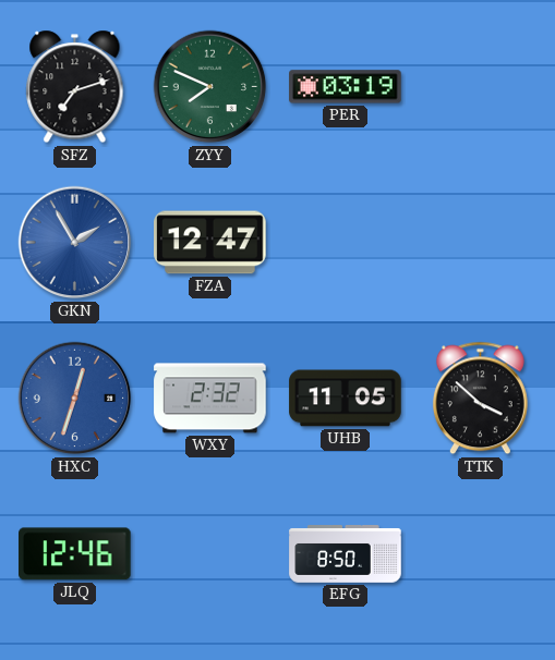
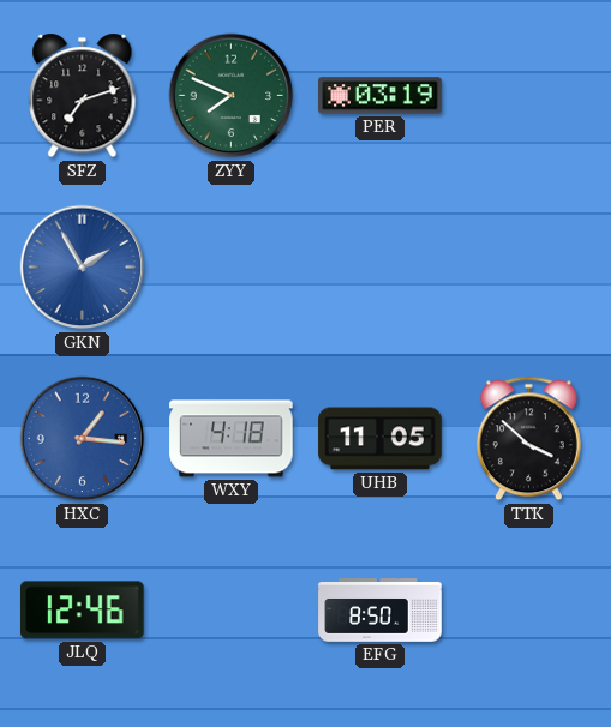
FZA: 12:47 -> none (210, 243)
HXC: 12:33 -> 1:16 (83, 439)
WXY: 2:32 -> 4:18 (232, 439)
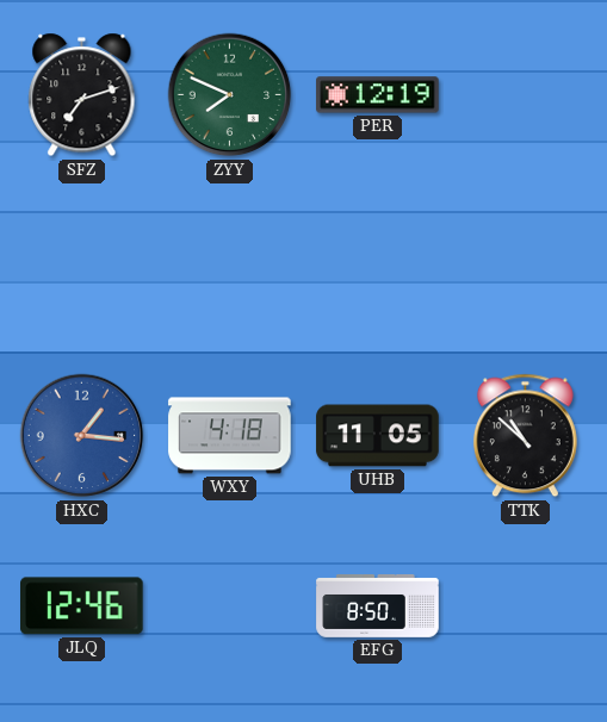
PER: 03:19 -> 12:19 (378, 95)
GKN: 1:55 -> none (83, 268)
TTK: 3:52 -> 10:52 (525, 436)
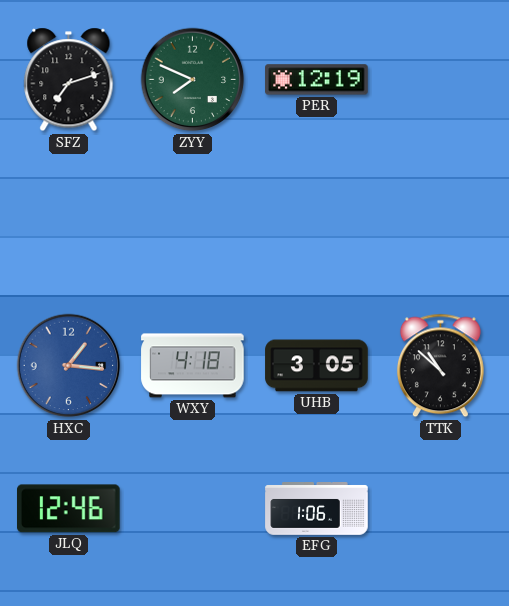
UHB: 11:05 -> 3:05 (317, 366)
EFG: 8:50 -> 1:06 (317, 509)
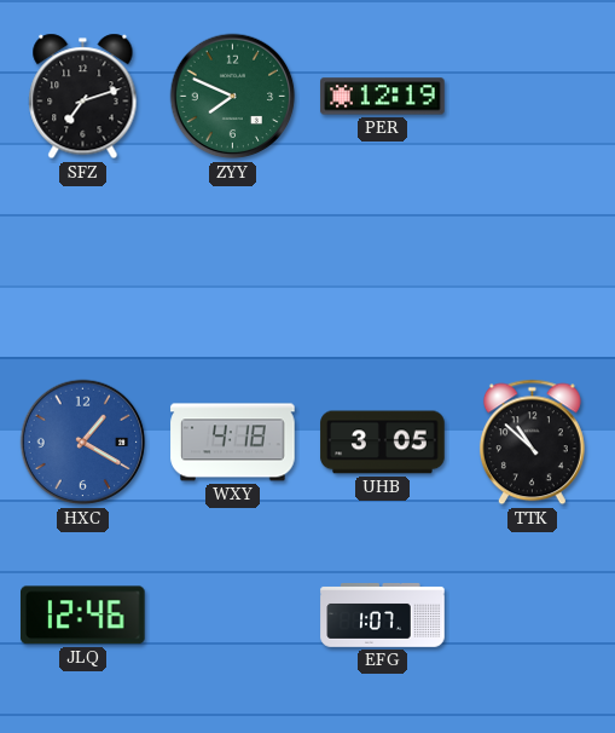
HXC: 1:16 -> 1:20 (83, 443)
EFG: 1:06 -> 1:07 (383, 616)
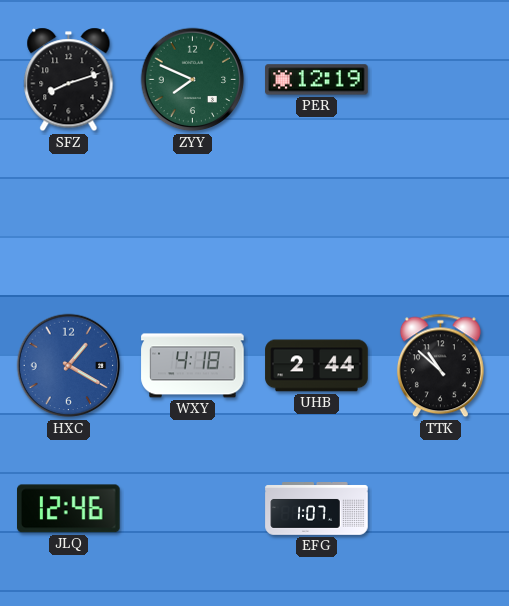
SFZ: 7:12 -> 8:12 (69, 80)
UHB: 3:05 -> 2:44 (317, 366)
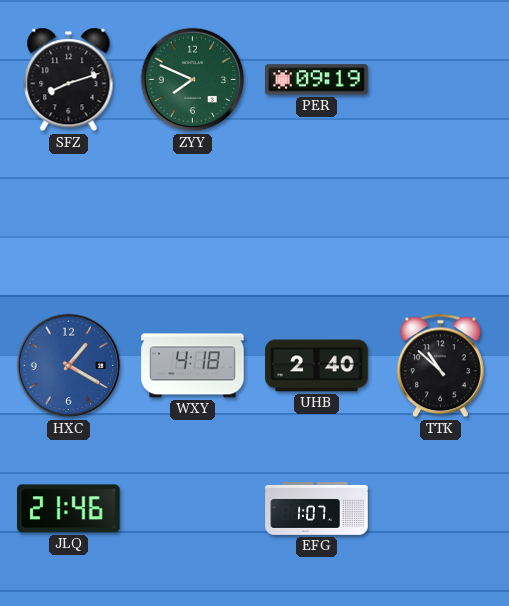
PER: 12:19 -> 09:19 (317, 80)
UHB: 2:44 -> 2:40 (317, 366)
JLQ: 12:46 -> 21:46 (69, 509)
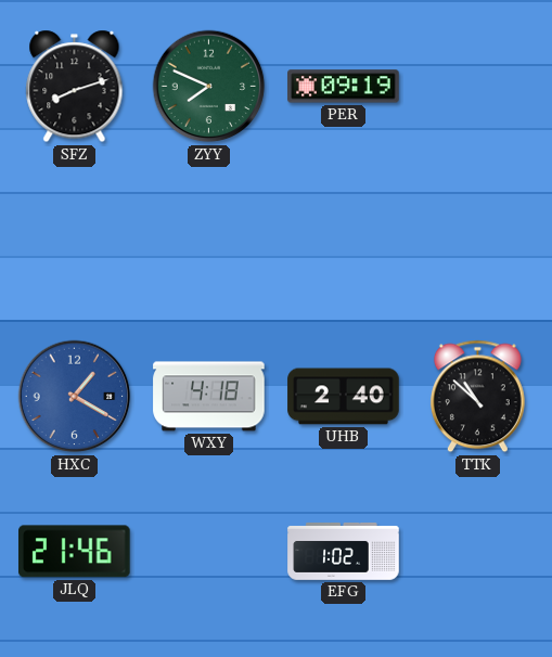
EFG: 1:07 -> 1:02 (344, 552)
